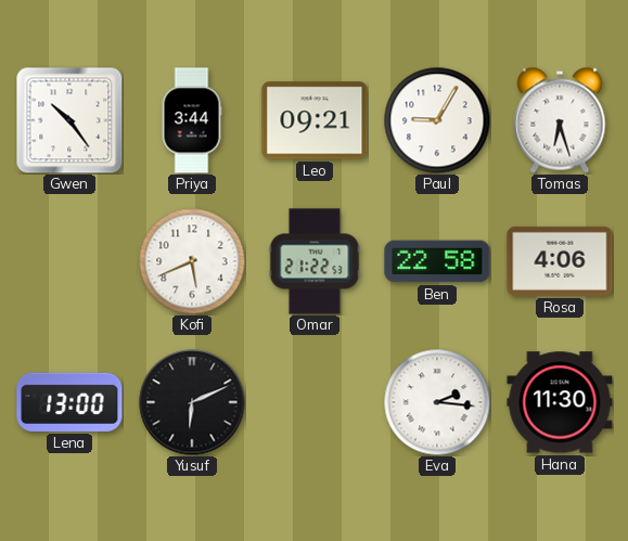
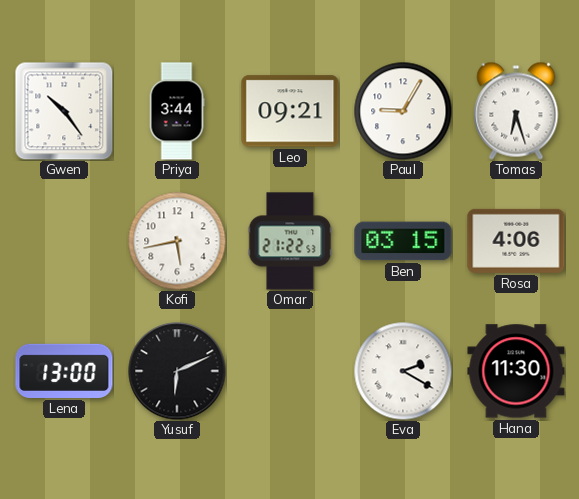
Kofi: 5:41 -> 5:43 (177, 241)
Ben: 22:58 -> 03:15 (403, 241)
Eva: 2:16 -> 2:20 (403, 371)
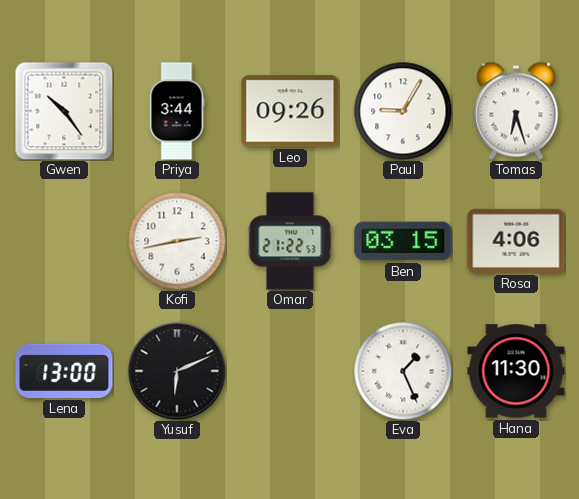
Leo: 09:21 -> 09:26 (290, 111)
Kofi: 5:43 -> 2:43 (177, 241)
Eva: 2:20 -> 1:26 (403, 371)
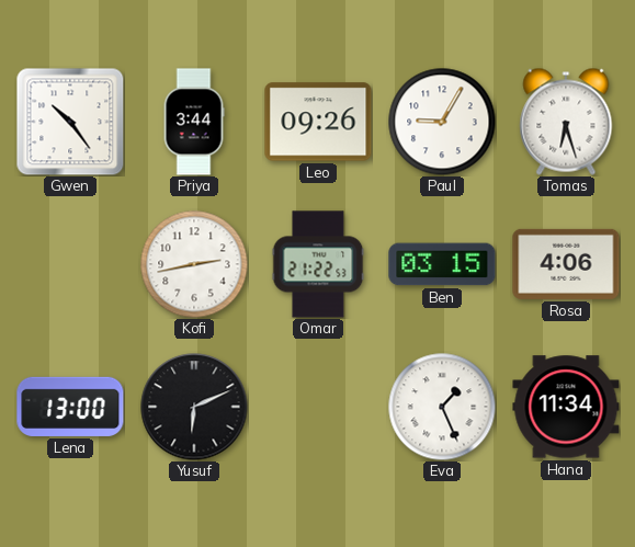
Hana: 11:30 -> 11:34 (566, 407)
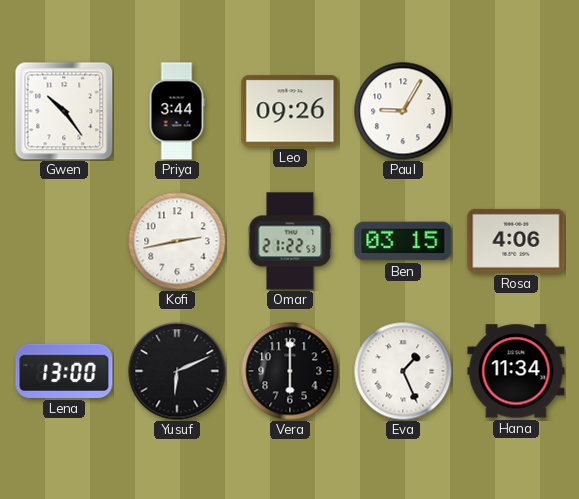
Tomas: 6:27 -> none (566, 122)
Vera: none -> 6:00 (290, 371)
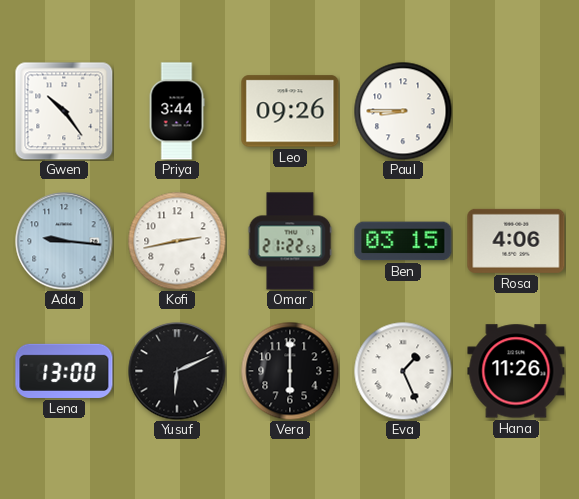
Paul: 9:05 -> 8:45 (403, 111)
Ada: none -> 9:16 (64, 241)
Hana: 11:34 -> 11:26 (516, 371)
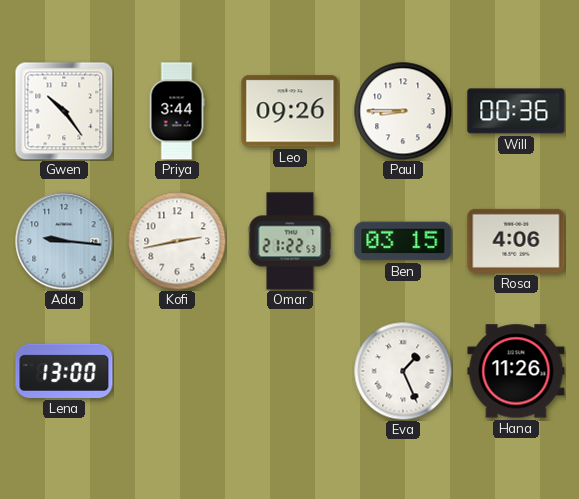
Will: none -> 00:36 (516, 111)
Yusuf: 6:11 -> none (177, 371)
Vera: 6:00 -> none (290, 371)
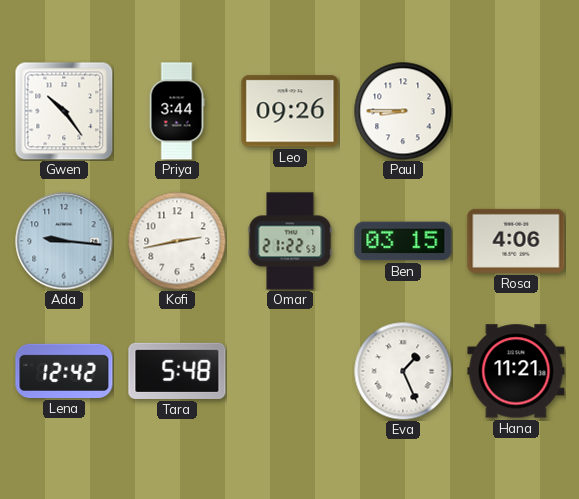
Will: 00:36 -> none (516, 111)
Lena: 13:00 -> 12:42 (64, 371)
Tara: none -> 5:48 (177, 371)
Hana: 11:26 -> 11:21 (516, 371)
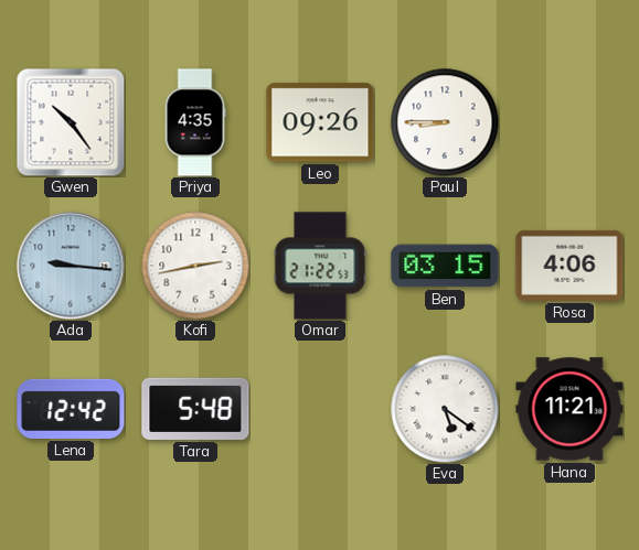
Priya: 3:44 -> 4:35 (195, 122)
Eva: 1:26 -> 5:21 (445, 409)
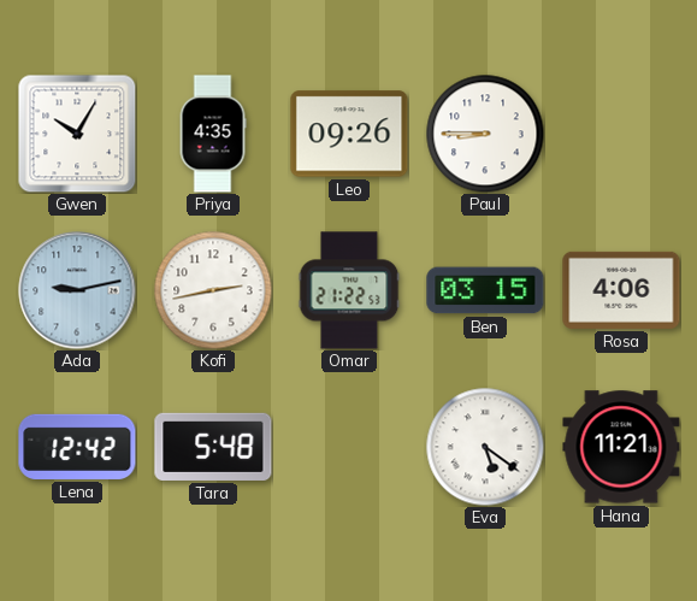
Gwen: 10:24 -> 10:05 (77, 134)
Ada: 9:16 -> 9:13 (77, 290)
